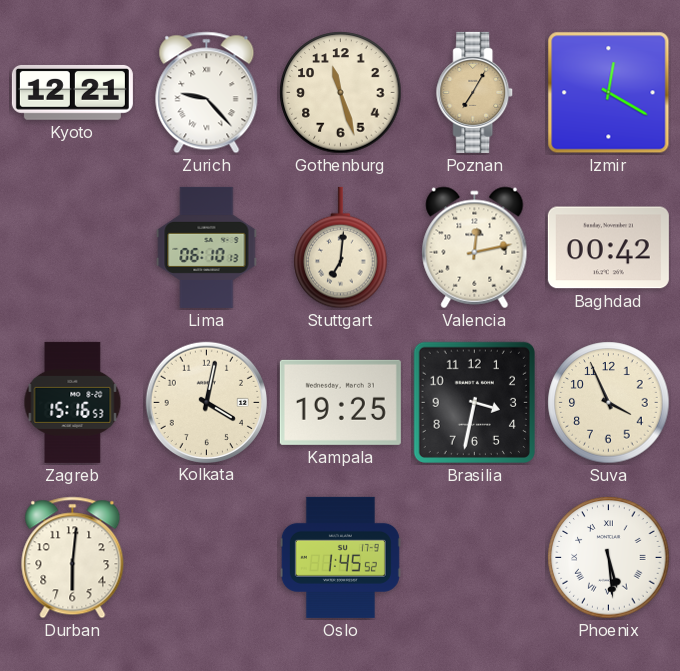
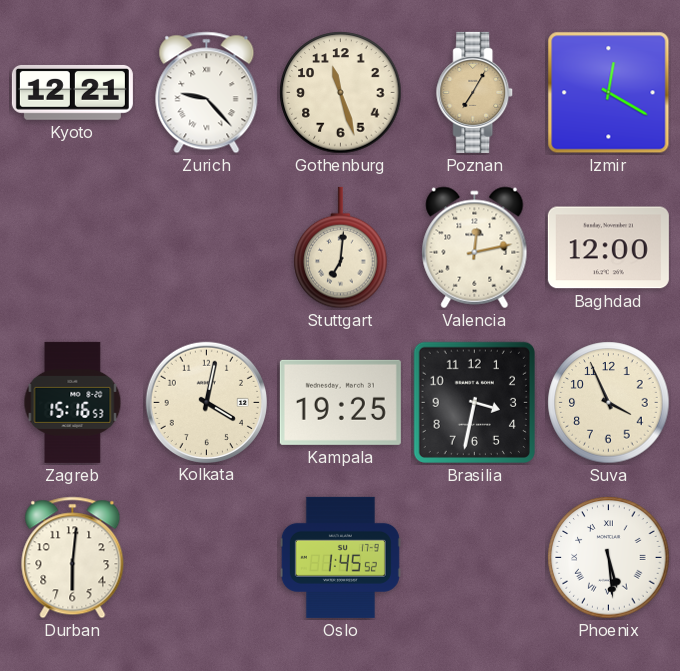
Lima: 06:10 -> none (207, 247)
Baghdad: 00:42 -> 12:00 (608, 248)
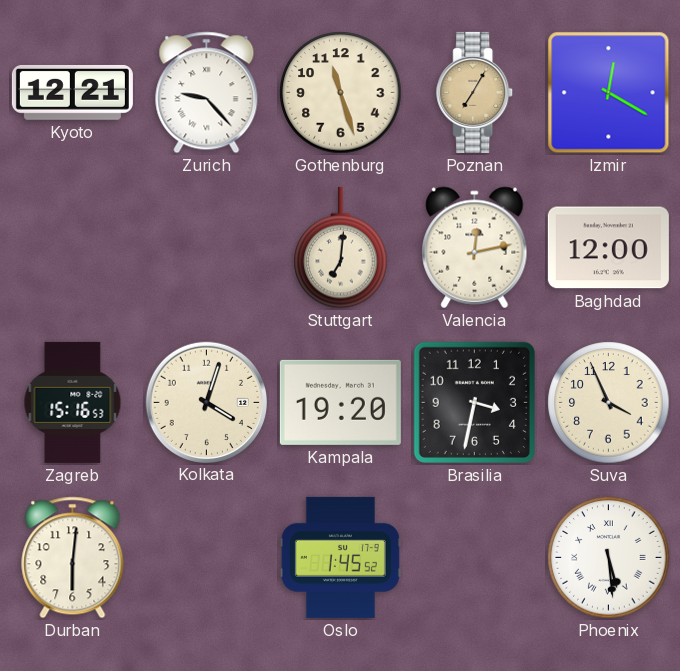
Kolkata: 4:02 -> 4:03 (206, 402)
Kampala: 19:25 -> 19:20 (340, 402)
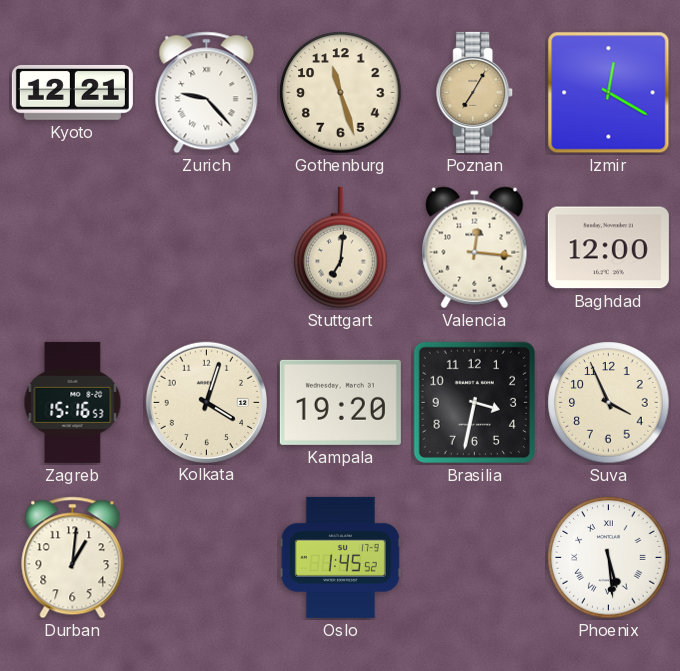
Valencia: 12:13 -> 12:16 (475, 248)
Durban: 6:01 -> 1:01 (73, 558)
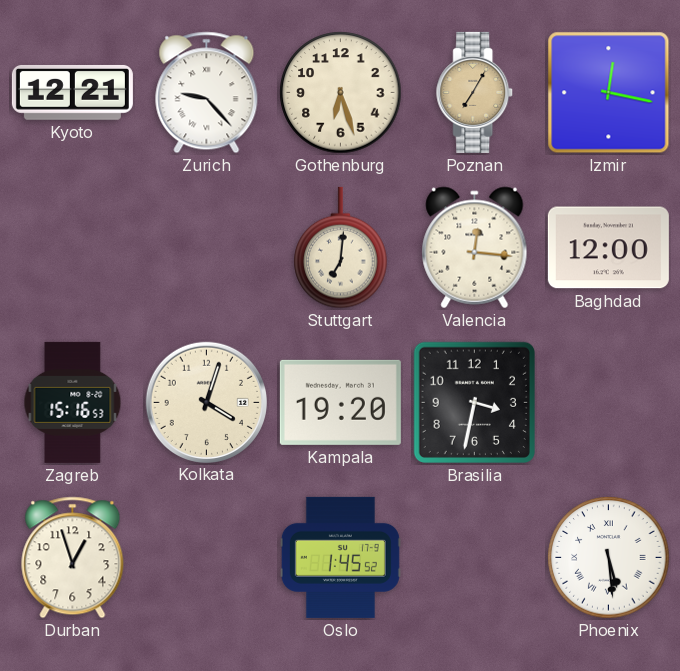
Gothenburg: 11:27 -> 6:27 (341, 93)
Izmir: 12:20 -> 12:17 (609, 93)
Suva: 3:56 -> none (609, 403)
Durban: 1:01 -> 12:57 (73, 558)
